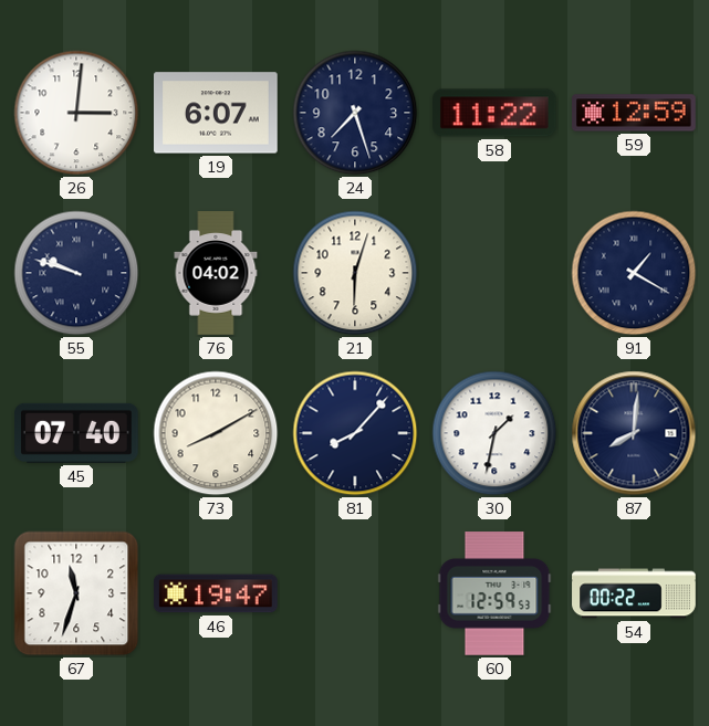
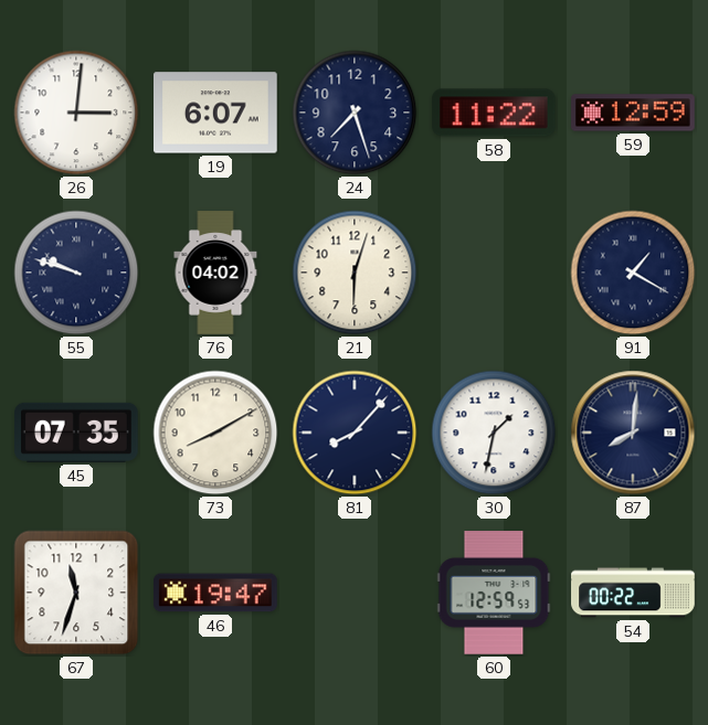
45: 07:40 -> 07:35 (77, 433)
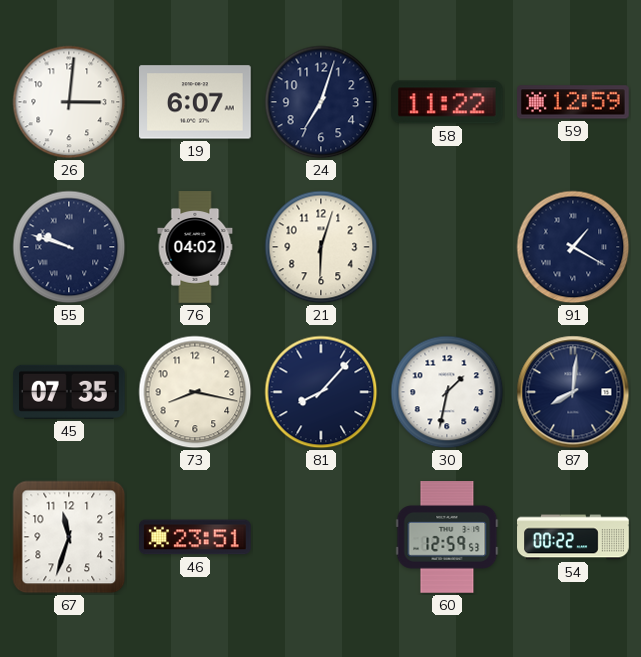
24: 7:27 -> 7:03 (321, 102)
73: 8:10 -> 8:17 (195, 392)
46: 19:47 -> 23:51 (195, 537)
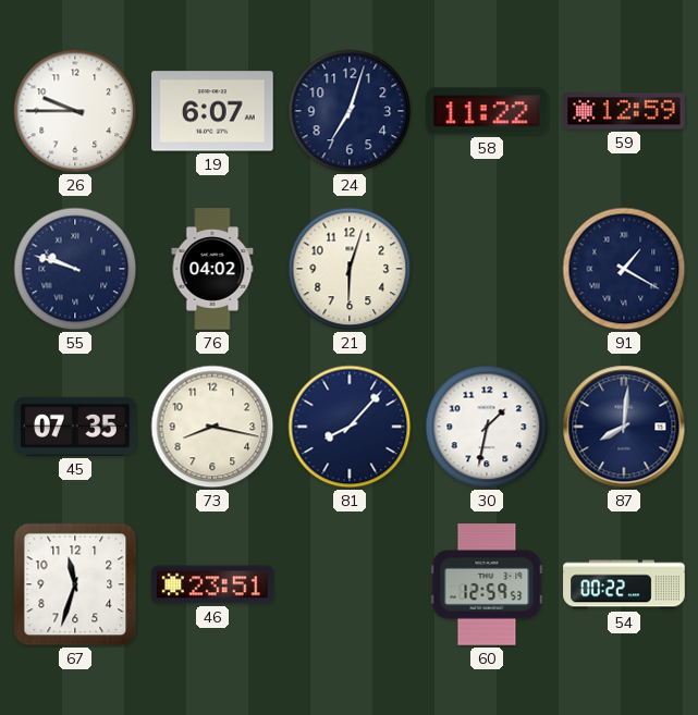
26: 3:01 -> 9:45 (75, 111)
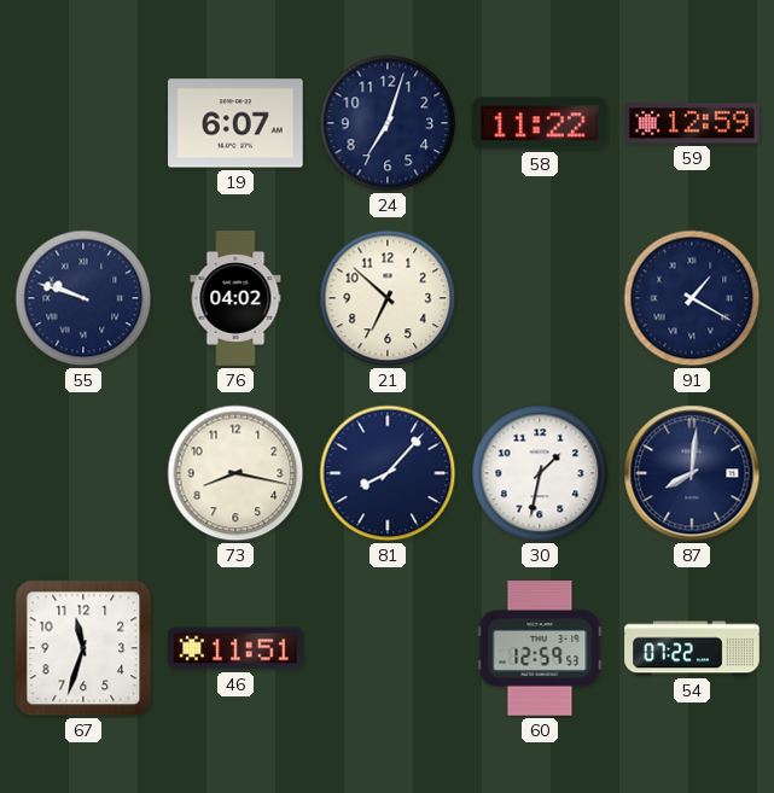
26: 9:45 -> none (75, 111)
21: 6:03 -> 6:52 (388, 298)
45: 07:35 -> none (76, 427)
46: 23:51 -> 11:51 (235, 648)
54: 00:22 -> 07:22 (692, 648)
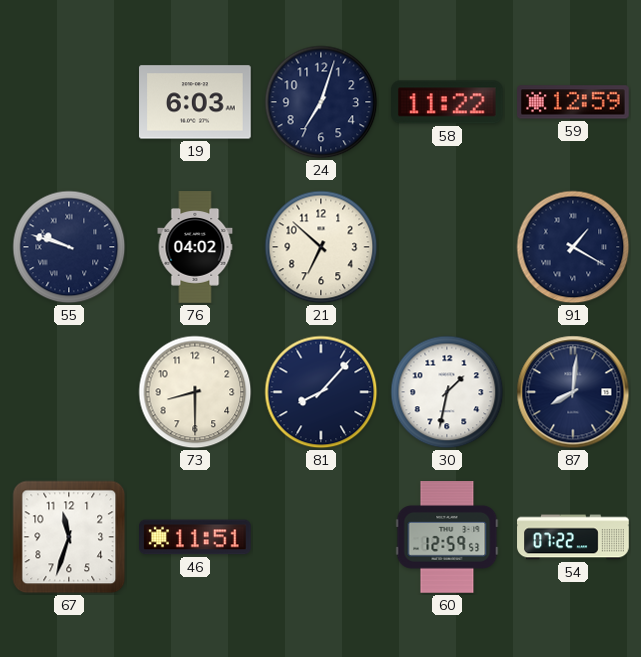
19: 6:07 -> 6:03 (196, 102)
73: 8:17 -> 8:30 (195, 392)
